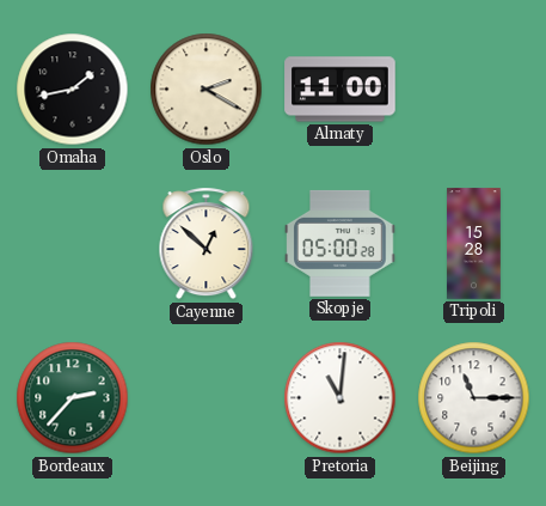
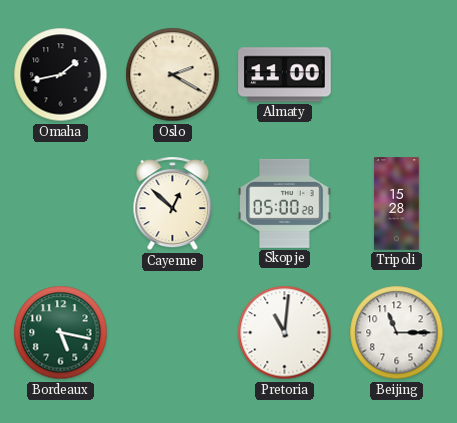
Bordeaux: 2:37 -> 5:17 (61, 333)
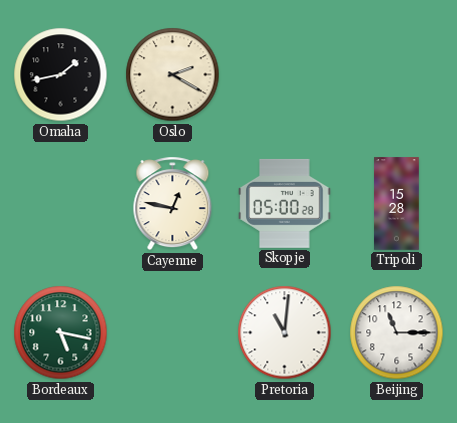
Almaty: 11:00 -> none (285, 75)
Cayenne: 12:52 -> 12:47 (173, 204)
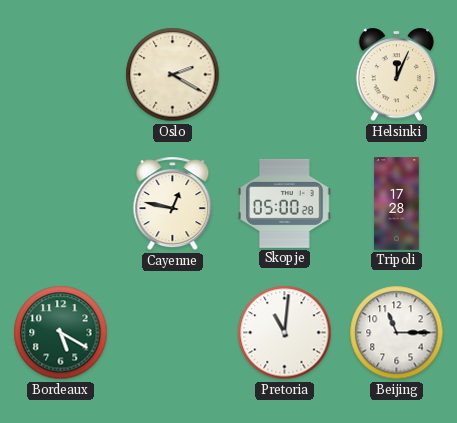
Omaha: 1:43 -> none (61, 75)
Helsinki: none -> 12:04 (396, 75)
Tripoli: 15:28 -> 17:28 (397, 204)
Bordeaux: 5:17 -> 5:20 (61, 333)
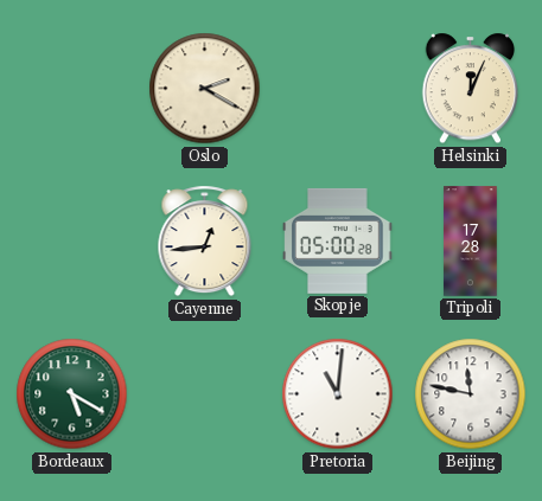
Cayenne: 12:47 -> 12:44 (205, 242)
Beijing: 11:15 -> 11:47 (471, 394)
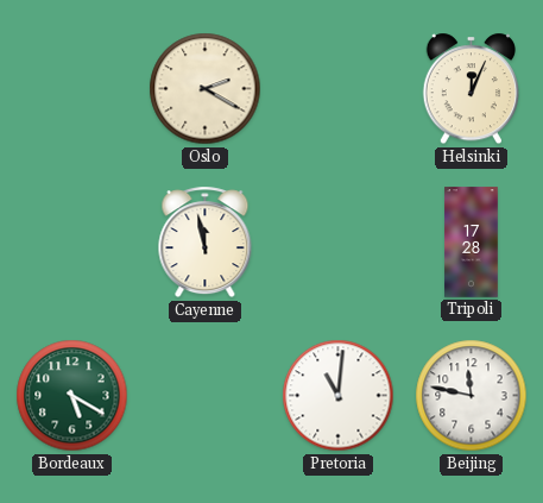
Cayenne: 12:44 -> 11:58 (206, 243)
Skopje: 05:00 -> none (338, 240)
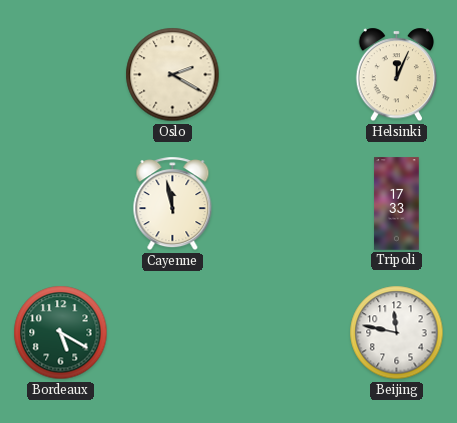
Tripoli: 17:28 -> 17:33 (397, 204)
Pretoria: 11:01 -> none (339, 396)
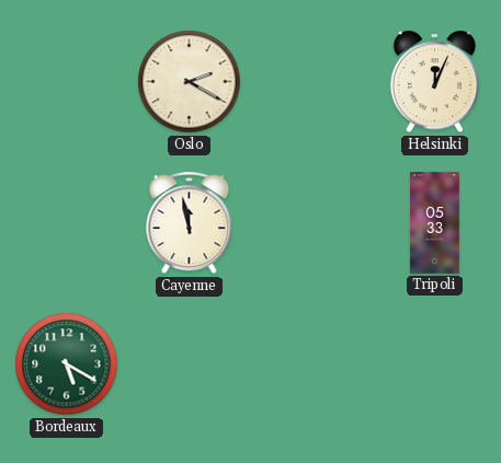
Tripoli: 17:33 -> 05:33 (435, 223)
Beijing: 11:47 -> none (397, 333)
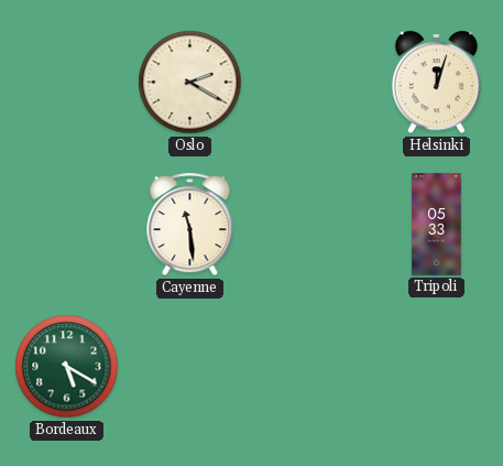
Helsinki: 12:04 -> 12:03 (436, 83)
Cayenne: 11:58 -> 11:29 (190, 225)
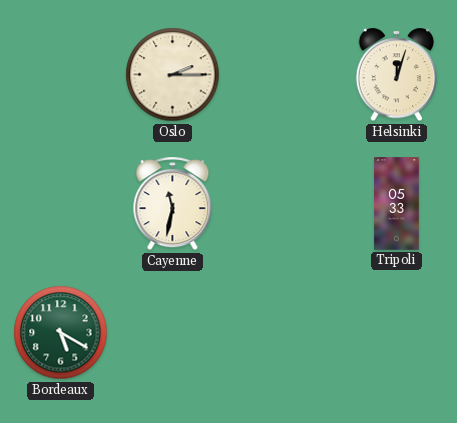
Oslo: 2:20 -> 2:15 (173, 75)
Cayenne: 11:29 -> 11:32 (173, 204)
